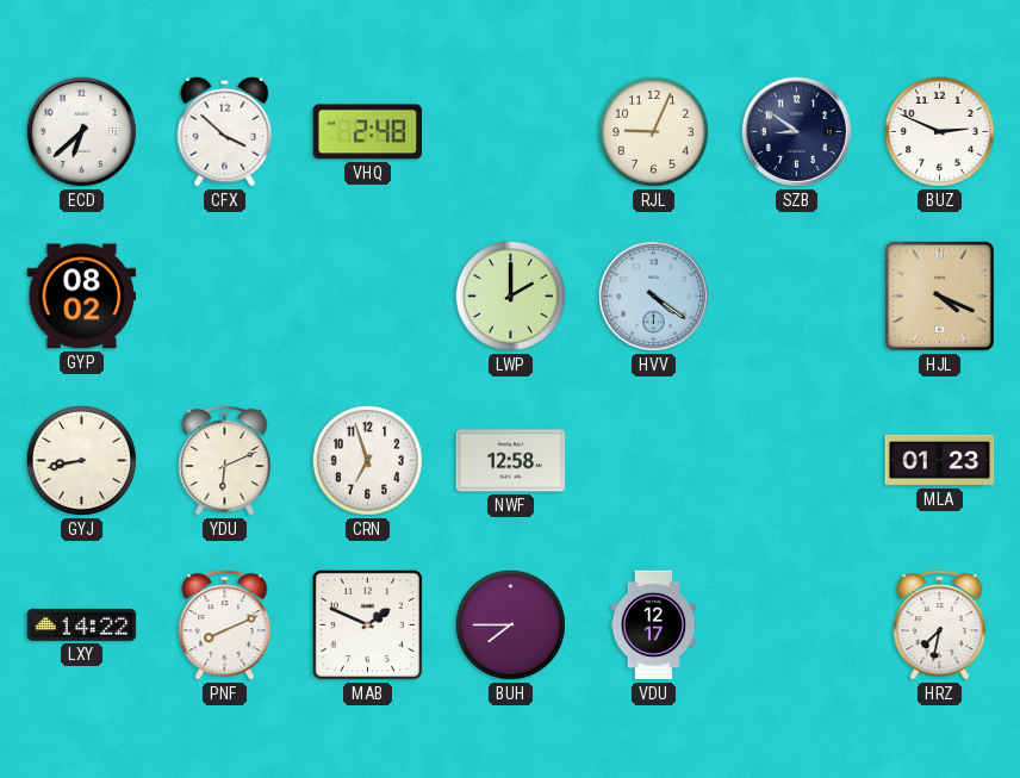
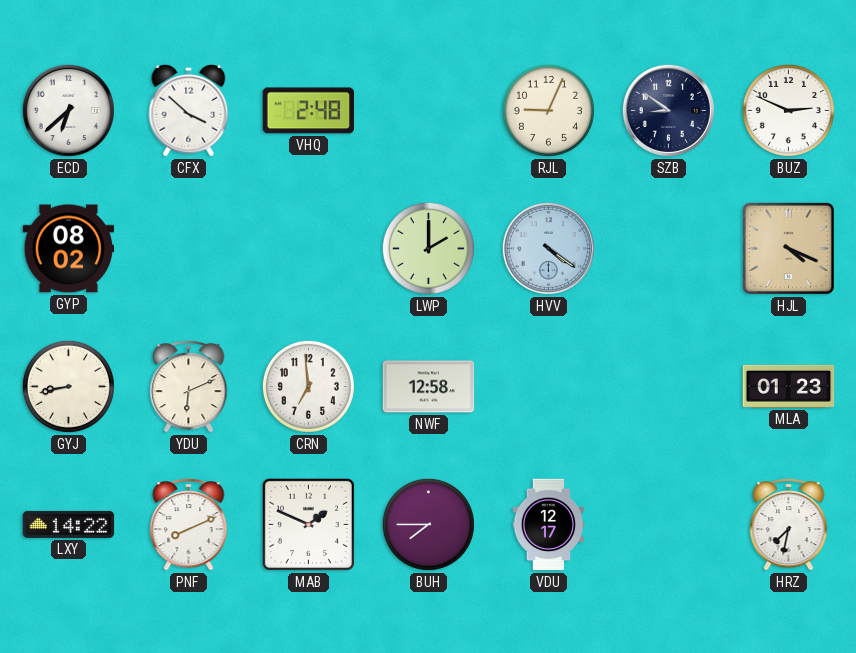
CRN: 6:57 -> 6:59 (308, 386)
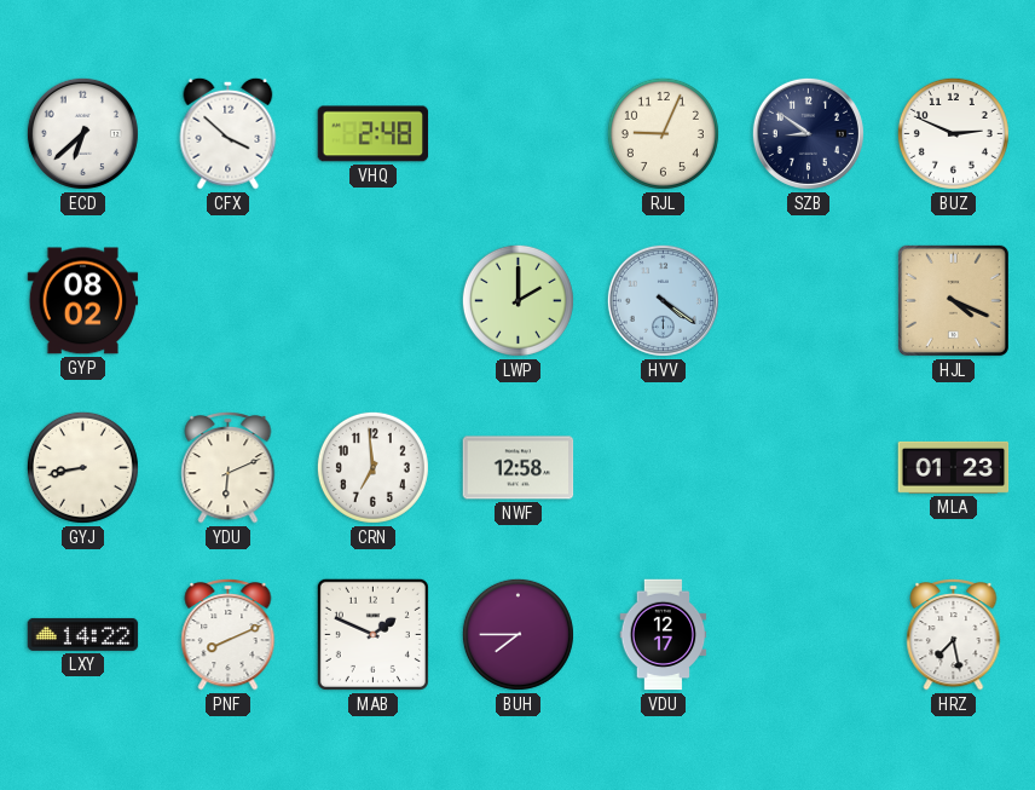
HRZ: 7:32 -> 7:28 (954, 634)
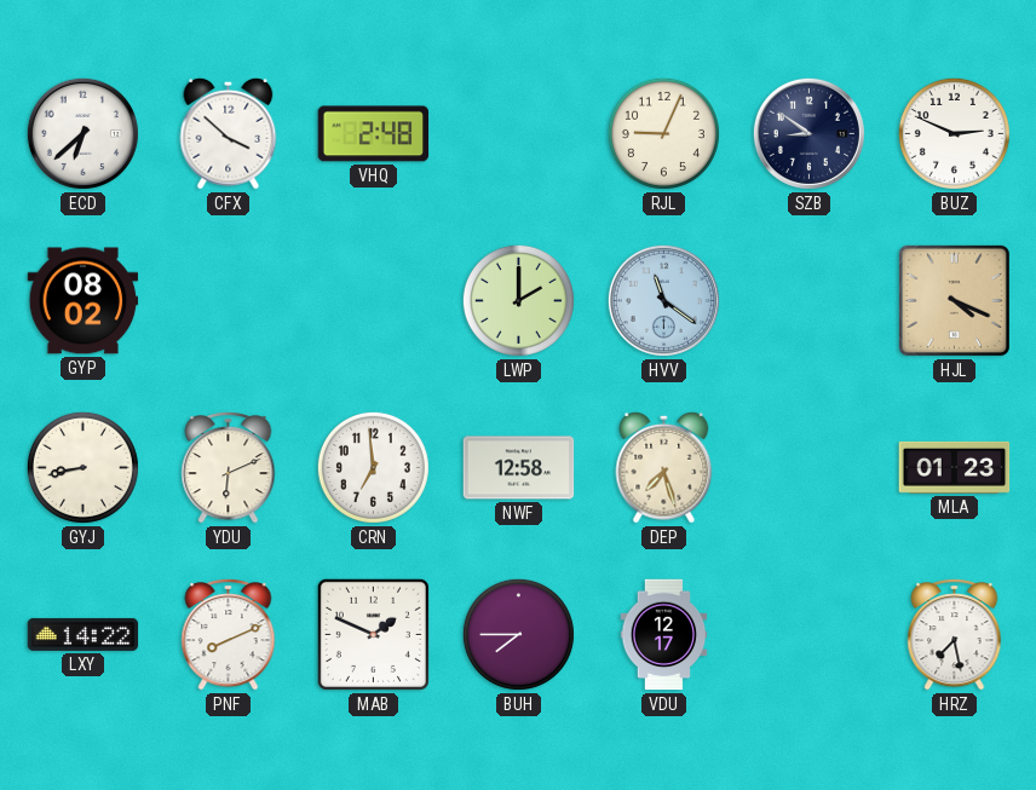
HVV: 4:21 -> 11:21 (663, 300)
DEP: none -> 7:27 (664, 467)
